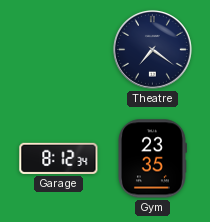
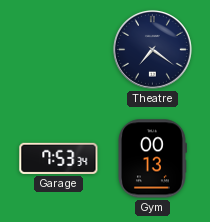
Garage: 8:12 -> 7:53 (59, 158)
Gym: 23:35 -> 00:13 (153, 159)
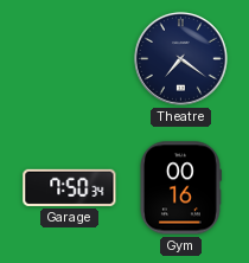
Garage: 7:53 -> 7:50 (70, 187)
Gym: 00:13 -> 00:16 (181, 188)
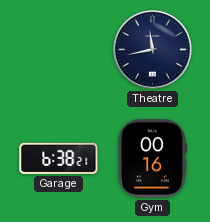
Theatre: 7:21 -> 11:43 (152, 49)
Garage: 7:50 -> 6:38 (59, 158)
